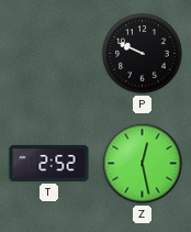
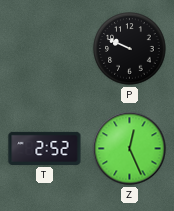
Z: 12:28 -> 12:26 (130, 149)
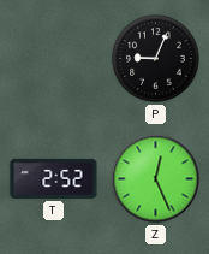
P: 9:49 -> 9:04 (156, 59)
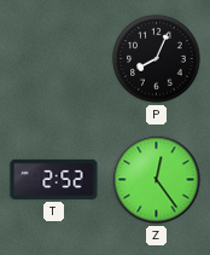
P: 9:04 -> 8:04 (157, 59)
Z: 12:26 -> 12:24 (157, 180)
